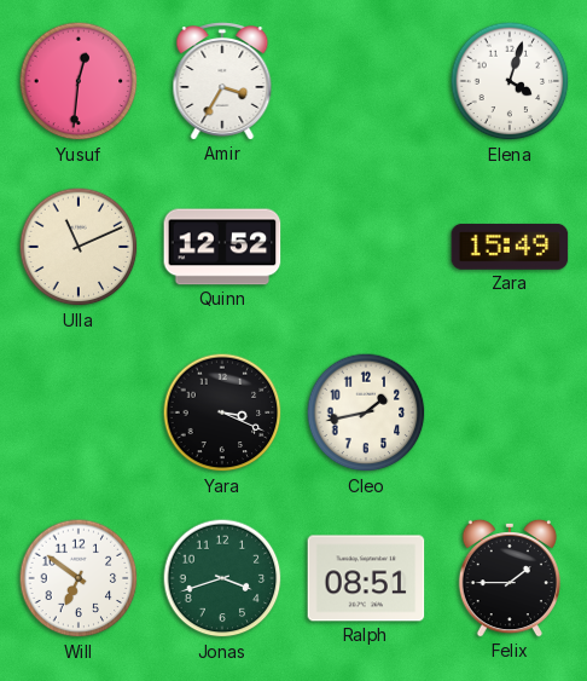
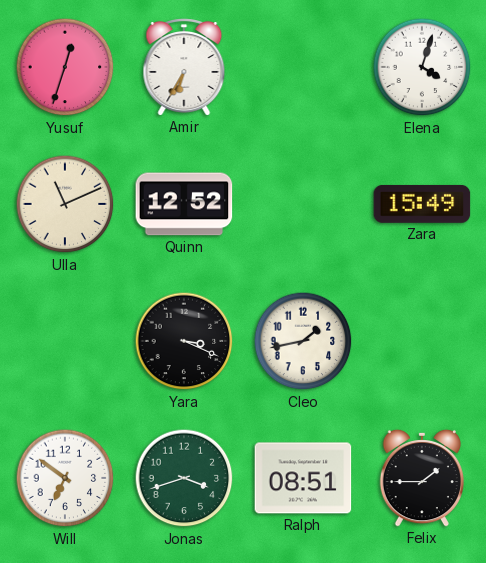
Yusuf: 12:31 -> 12:33 (65, 67)
Amir: 3:35 -> 6:35 (184, 67)
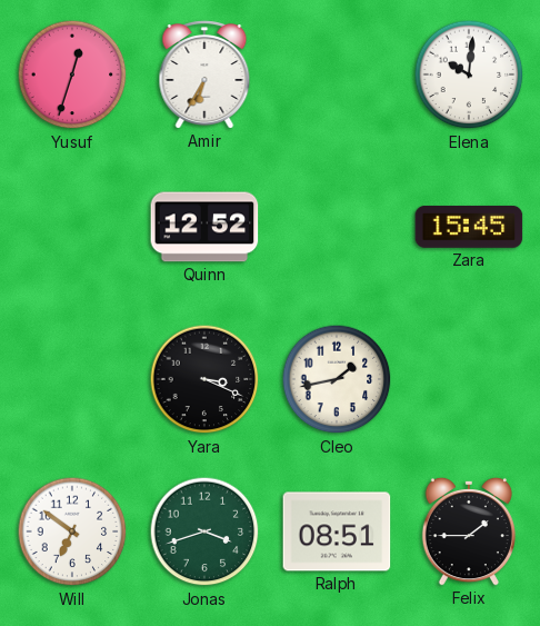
Elena: 4:03 -> 10:01 (469, 74)
Ulla: 11:11 -> none (65, 204)
Zara: 15:49 -> 15:45 (469, 227)
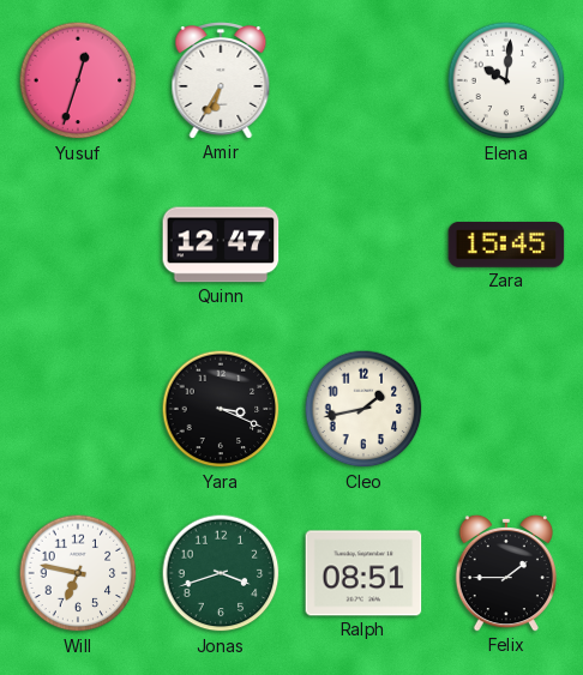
Quinn: 12:52 -> 12:47 (221, 245)
Will: 6:51 -> 6:47 (78, 573)
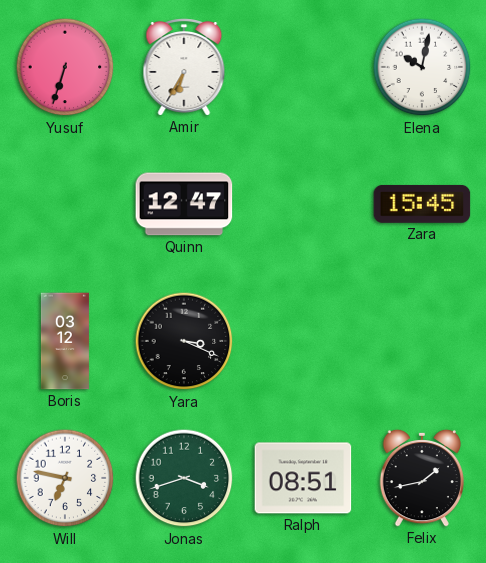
Yusuf: 12:33 -> 6:33 (65, 67)
Elena: 10:01 -> 10:02 (422, 67)
Boris: none -> 03:12 (65, 341)
Cleo: 1:43 -> none (363, 409)
Felix: 1:45 -> 1:43 (421, 478)
